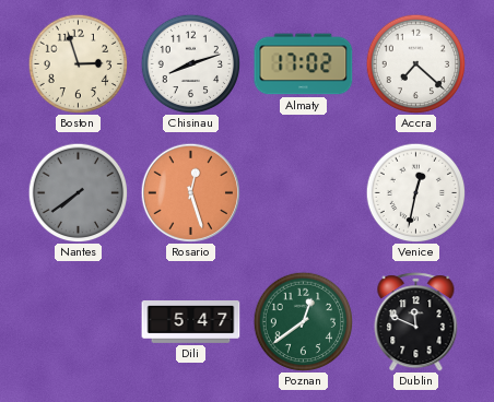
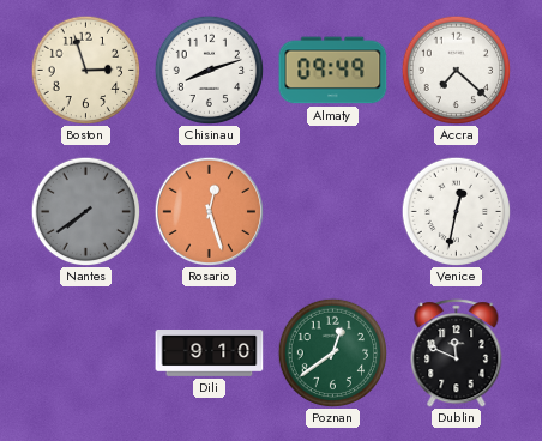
Almaty: 17:02 -> 09:49 (333, 71)
Dili: 5:47 -> 9:10 (210, 354)
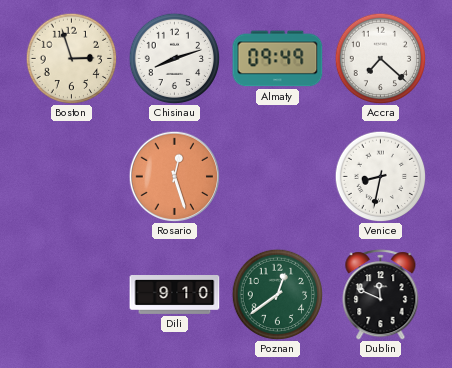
Nantes: 7:39 -> none (85, 211)
Venice: 12:32 -> 8:32 (380, 176)
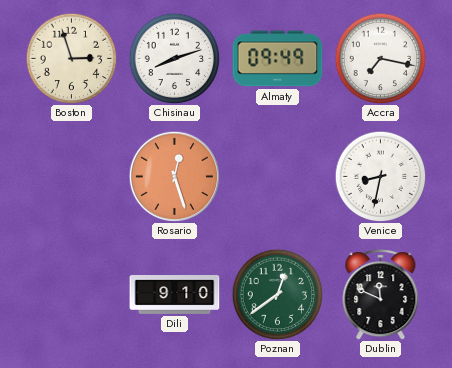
Accra: 7:22 -> 7:17 (380, 58)
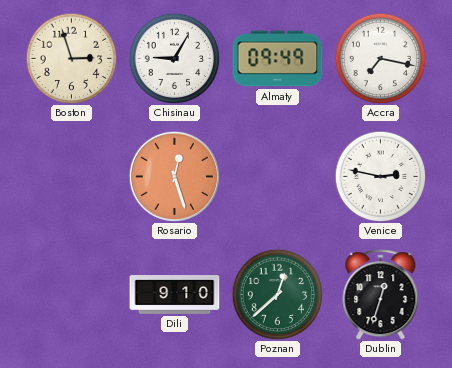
Chisinau: 8:12 -> 9:05 (174, 58)
Venice: 8:32 -> 2:47 (380, 176)
Poznan: 12:39 -> 12:38 (277, 294)
Dublin: 11:49 -> 12:33 (381, 295)
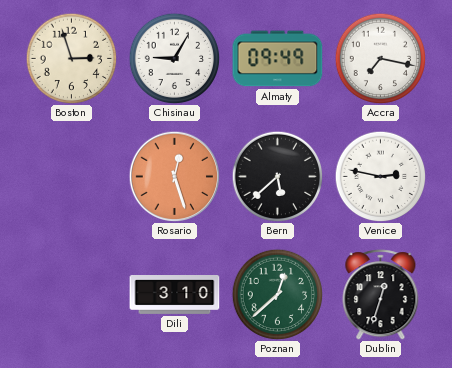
Bern: none -> 5:38 (277, 176)
Dili: 9:10 -> 3:10 (175, 295)
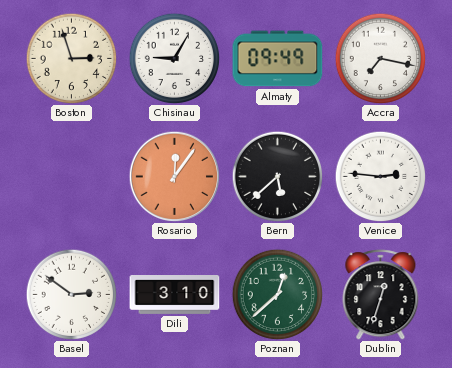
Rosario: 12:27 -> 12:06 (174, 176)
Venice: 2:47 -> 2:46 (380, 176)
Basel: none -> 2:51 (71, 294)
